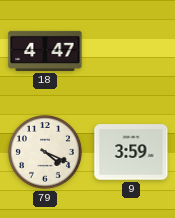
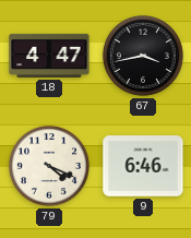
67: none -> 3:43 (143, 56)
9: 3:59 -> 6:46 (143, 166)
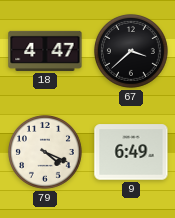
67: 3:43 -> 3:38 (131, 51)
9: 6:46 -> 6:49 (131, 152)
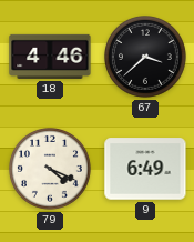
18: 4:47 -> 4:46 (50, 57)
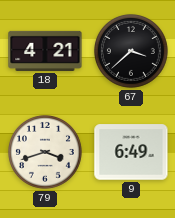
18: 4:46 -> 4:21 (45, 51)
79: 4:19 -> 3:42 (45, 152)
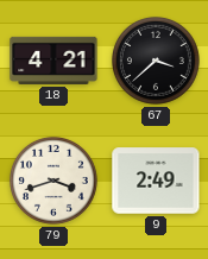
9: 6:49 -> 2:49 (156, 181)
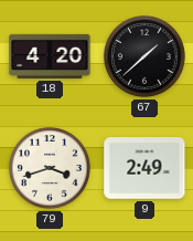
18: 4:21 -> 4:20 (50, 56)
67: 3:38 -> 1:38 (144, 56)
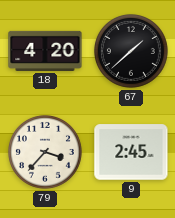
79: 3:42 -> 3:37 (45, 152)
9: 2:49 -> 2:45 (131, 152)
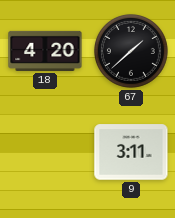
79: 3:37 -> none (45, 152)
9: 2:45 -> 3:11 (131, 152)
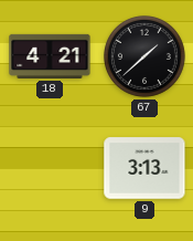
18: 4:20 -> 4:21 (50, 56)
9: 3:11 -> 3:13 (144, 168)
